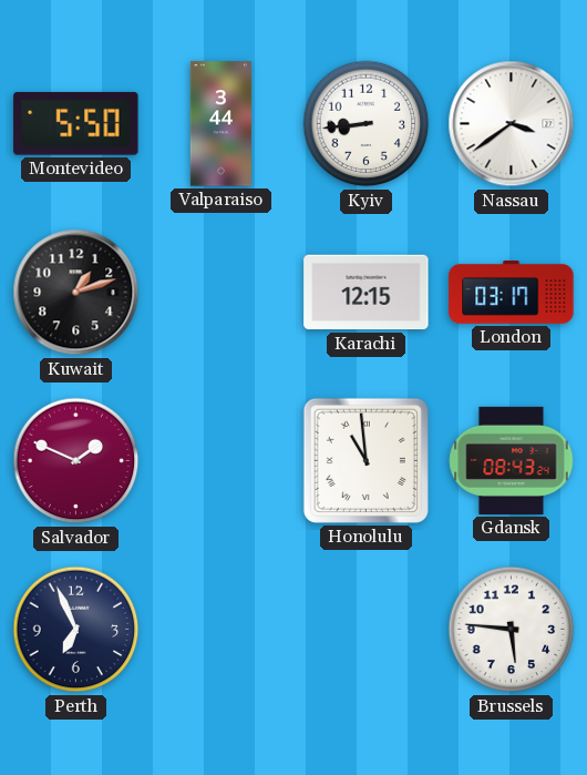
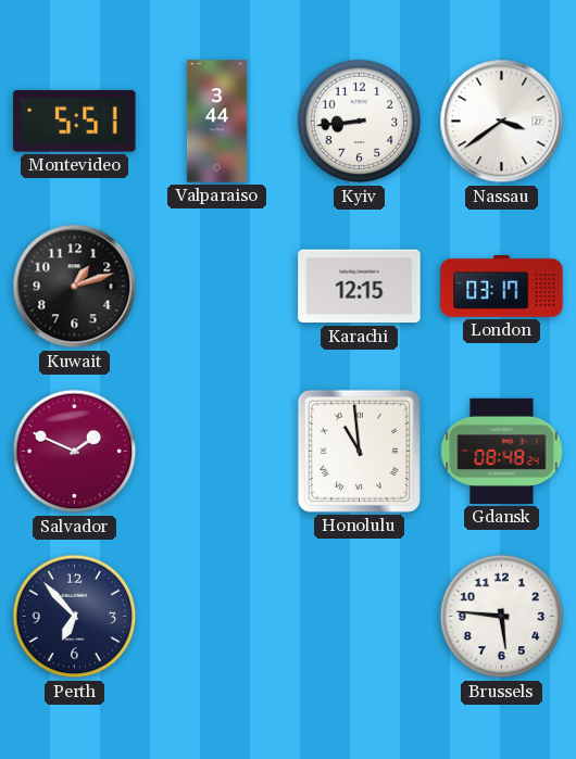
Montevideo: 5:50 -> 5:51 (75, 122)
Gdansk: 08:43 -> 08:48 (502, 451)
Perth: 6:56 -> 6:53 (75, 617)
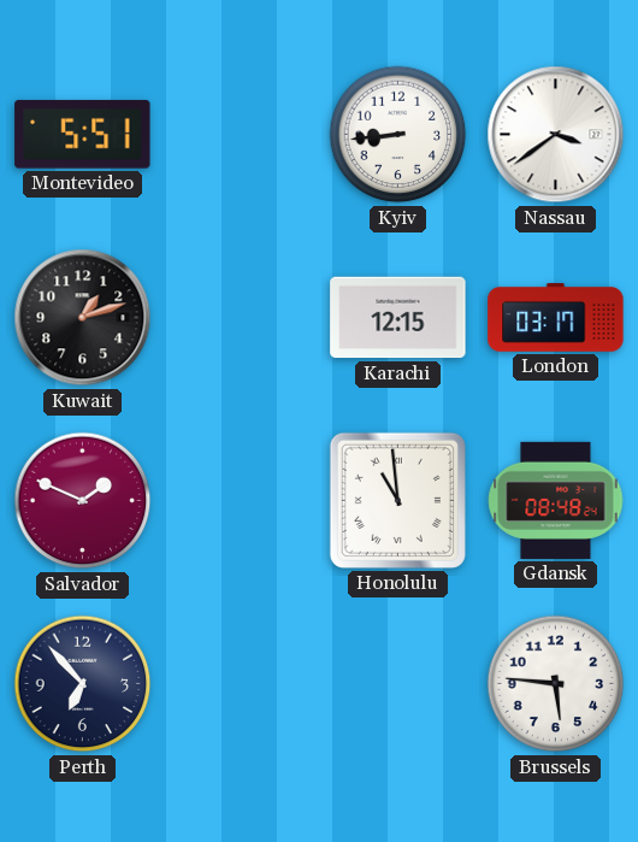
Valparaiso: 3:44 -> none (216, 122)
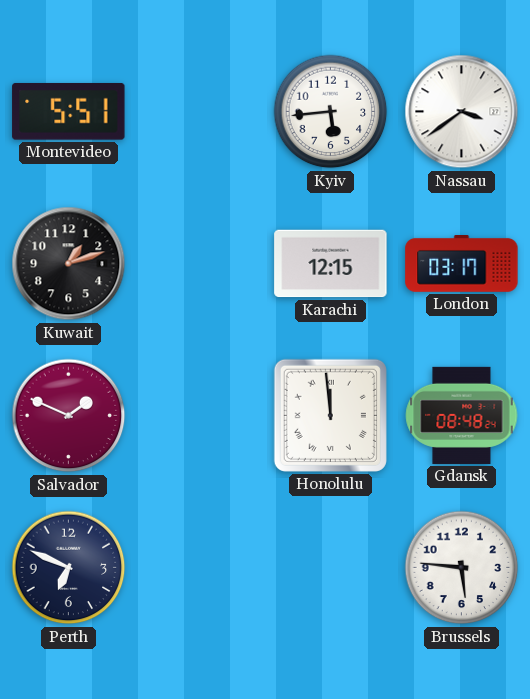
Kyiv: 8:44 -> 5:44 (331, 112)
Honolulu: 10:59 -> 11:59 (330, 415)
Perth: 6:53 -> 6:49 (69, 568)
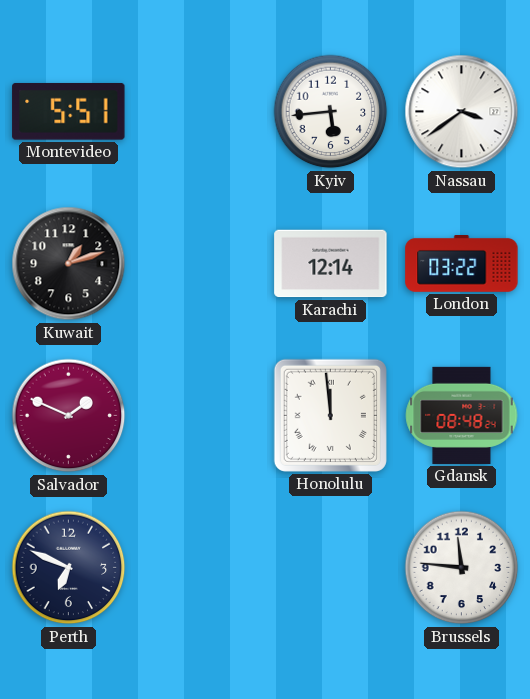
Karachi: 12:15 -> 12:14 (331, 264)
London: 03:17 -> 03:22 (462, 264)
Brussels: 5:46 -> 11:46 (462, 568)
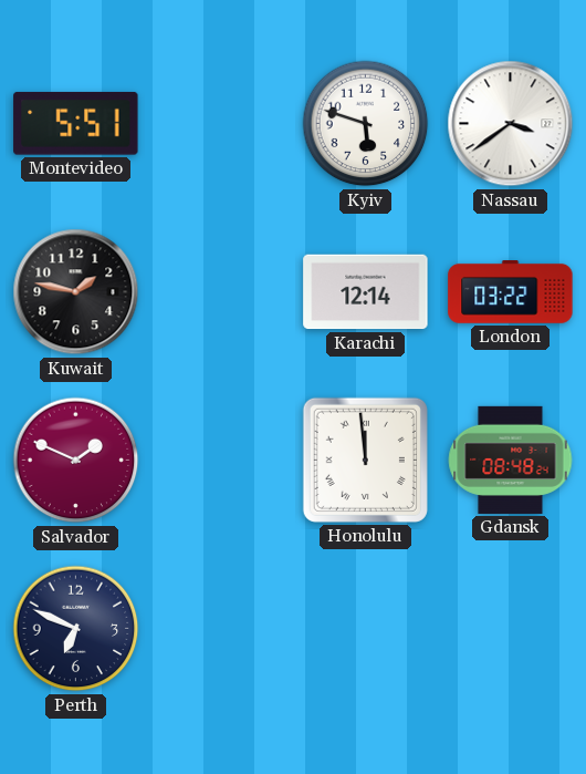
Kyiv: 5:44 -> 5:48 (366, 124)
Kuwait: 1:12 -> 1:47 (76, 292)
Brussels: 11:46 -> none (462, 568)
